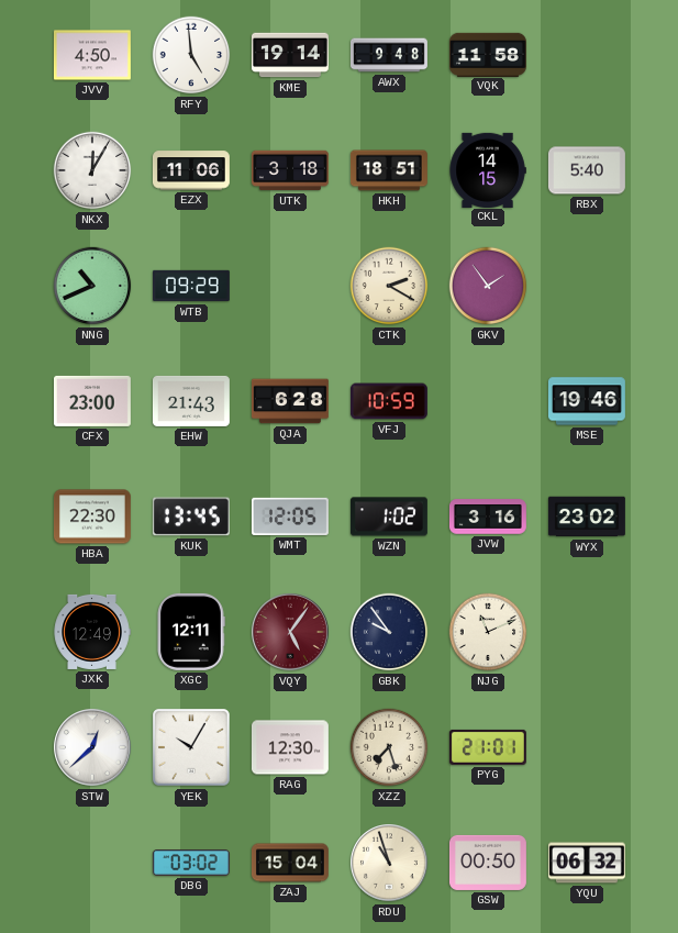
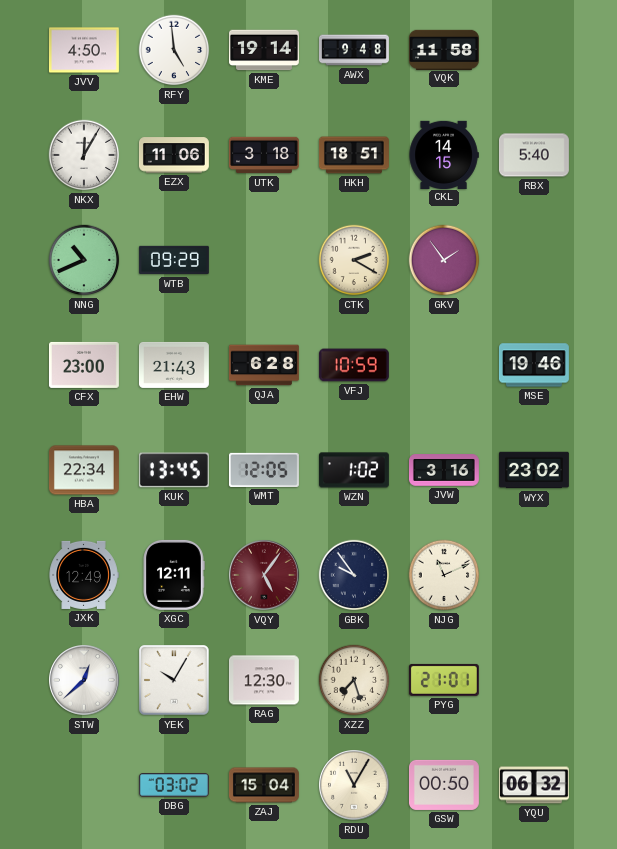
HBA: 22:30 -> 22:34 (84, 470)
RDU: 10:57 -> 11:05 (355, 786)
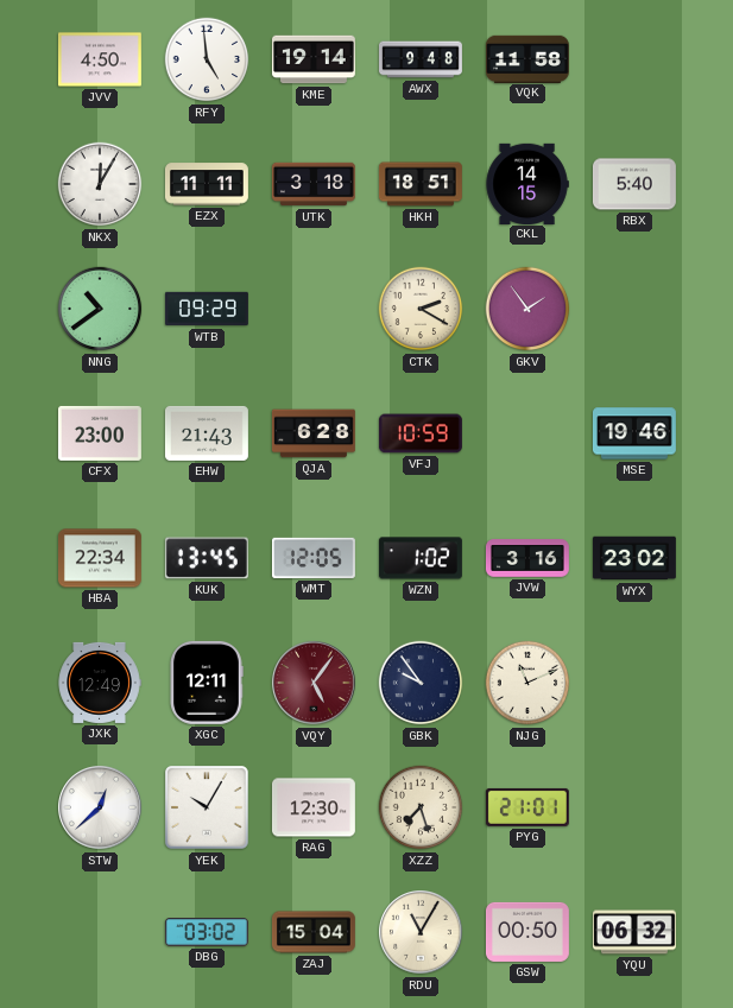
EZX: 11:06 -> 11:11 (207, 184)
NNG: 10:41 -> 10:39 (100, 309)
